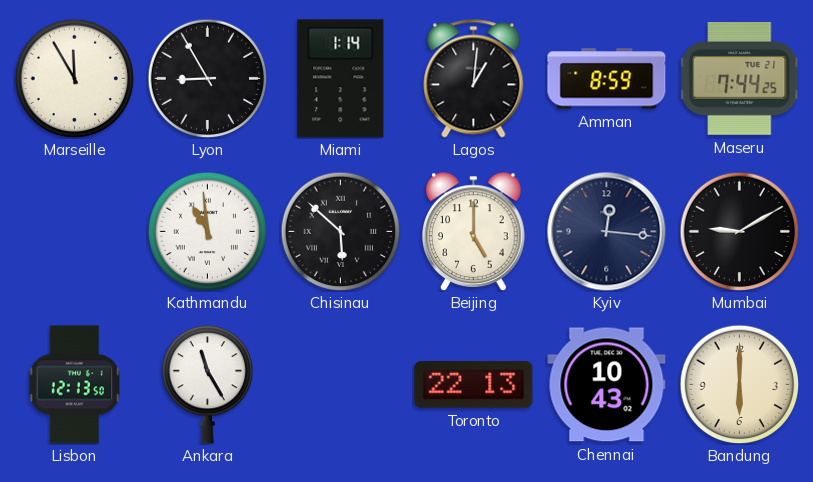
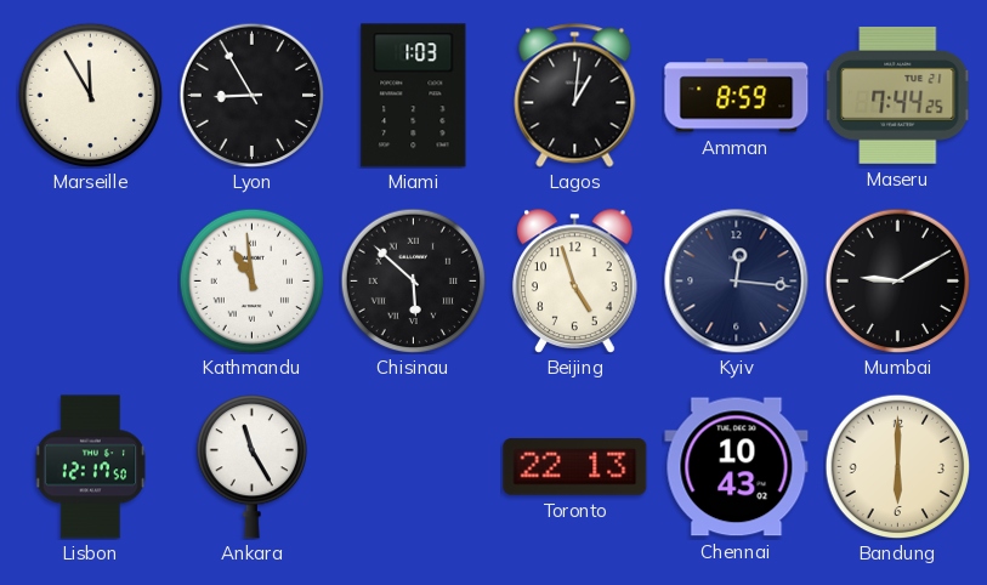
Miami: 1:14 -> 1:03 (414, 96)
Beijing: 5:00 -> 4:57 (575, 282)
Lisbon: 12:13 -> 12:17 (90, 467)
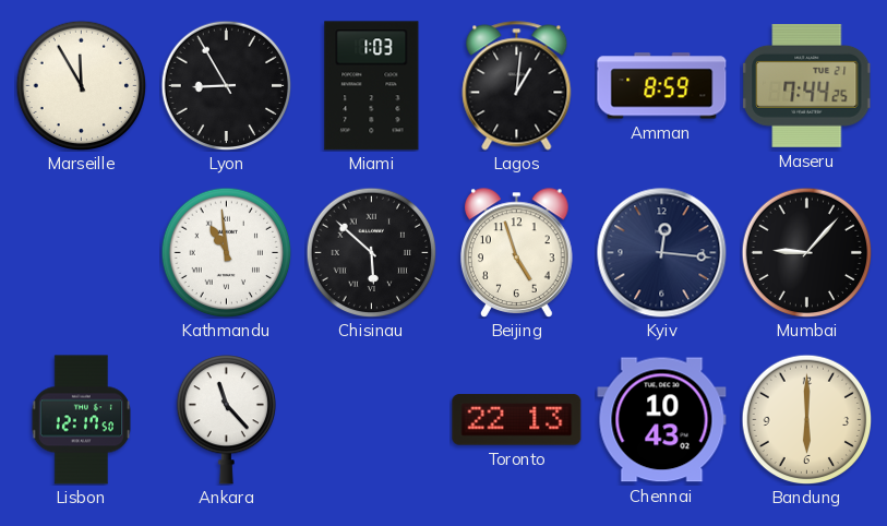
Mumbai: 9:10 -> 9:07 (806, 252)
Ankara: 11:25 -> 11:23 (226, 420)
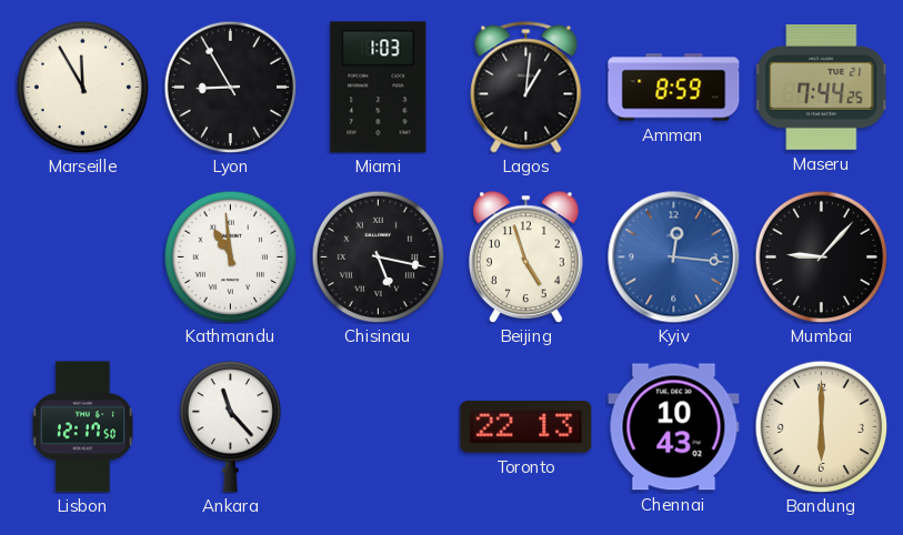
Chisinau: 5:52 -> 5:17 (378, 256)
Kyiv dial: navy -> blue (674, 258)
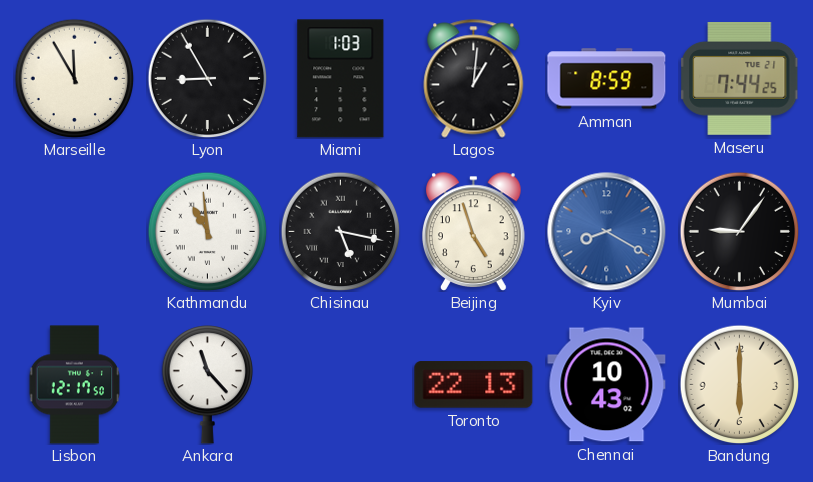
Kyiv: 12:16 -> 8:20 (607, 232)
Mumbai: 9:07 -> 9:06 (739, 231)
